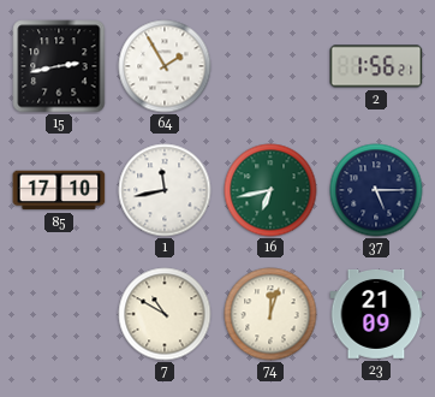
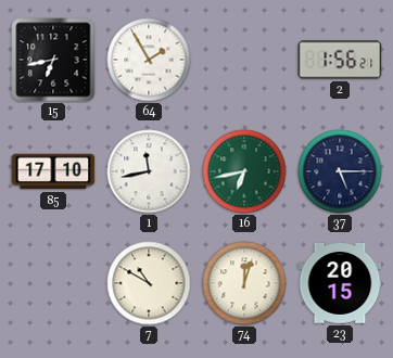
15: 2:43 -> 6:43 (53, 60)
23: 21:09 -> 20:15 (340, 284)
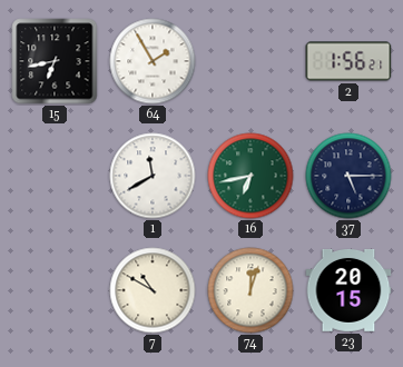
85: 17:10 -> none (53, 171)
1: 11:43 -> 11:40 (153, 176)
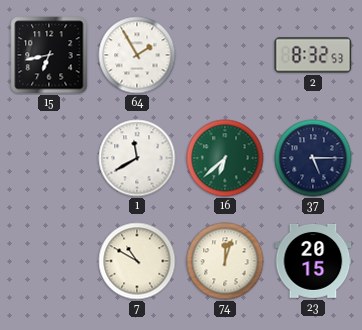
2: 1:56 -> 8:32 (313, 55)
16: 6:43 -> 6:38 (225, 158)
